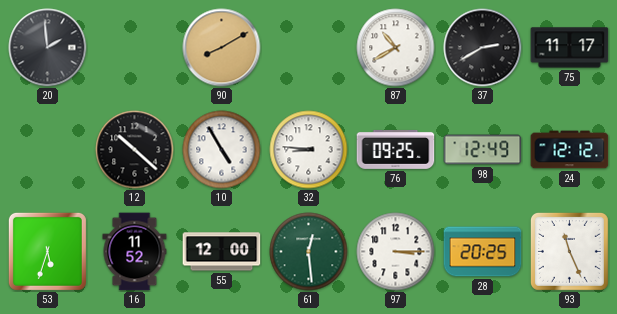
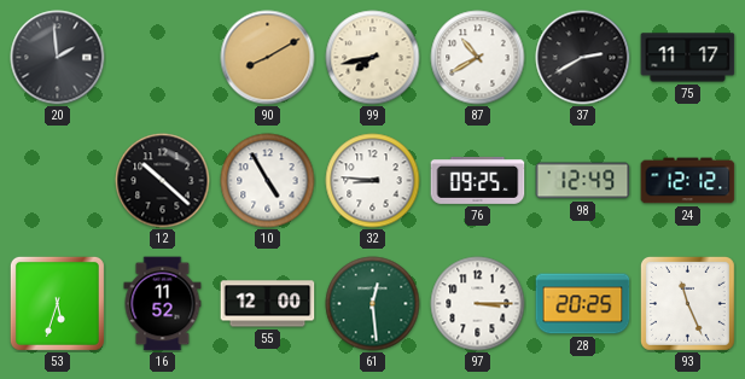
99: none -> 7:43 (373, 58)
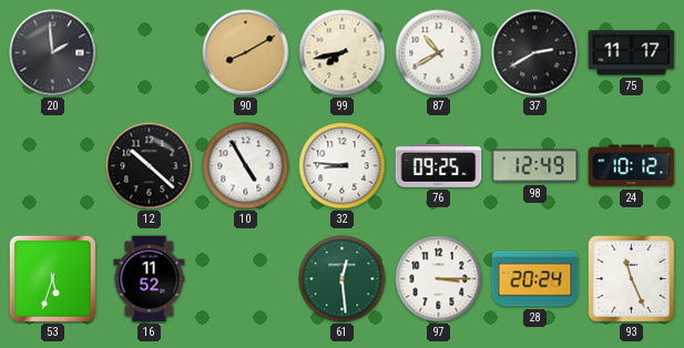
24: 12:12 -> 10:12 (632, 166)
55: 12:00 -> none (268, 304)
28: 20:25 -> 20:24 (535, 279)
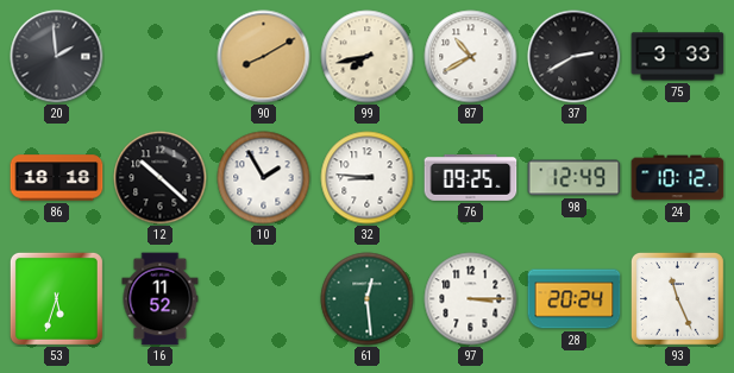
75: 11:17 -> 3:33 (678, 57)
86: none -> 18:18 (57, 178)
10: 4:55 -> 1:55 (264, 178)
